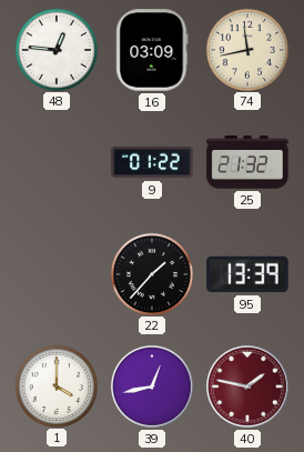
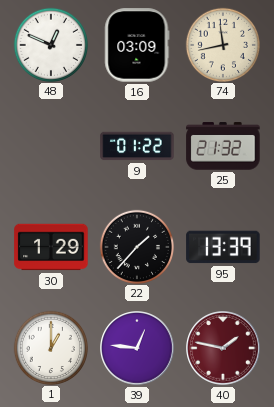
48: 12:46 -> 12:49 (50, 44)
30: none -> 1:29 (51, 247)
1: 4:00 -> 1:00 (50, 347)
39: 12:43 -> 12:46 (138, 349)
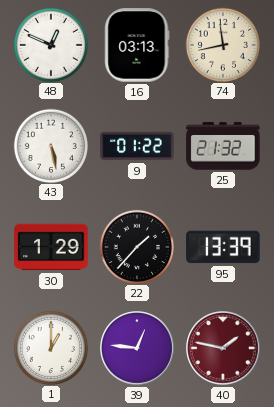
16: 03:09 -> 03:13 (137, 45)
43: none -> 5:28 (50, 145)
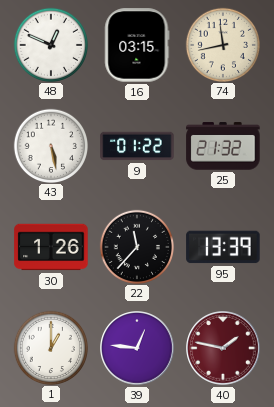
16: 03:13 -> 03:15 (137, 45)
30: 1:29 -> 1:26 (51, 247)
22: 1:37 -> 11:37 (136, 246)
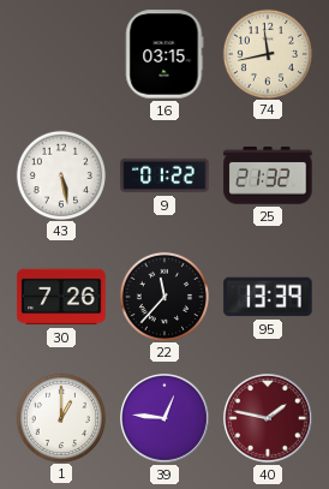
48: 12:49 -> none (50, 44)
30: 1:26 -> 7:26 (61, 297)
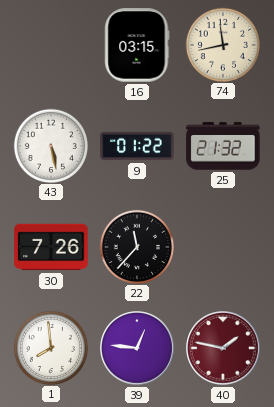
95: 13:39 -> none (268, 297)
1: 1:00 -> 7:59 (50, 347)
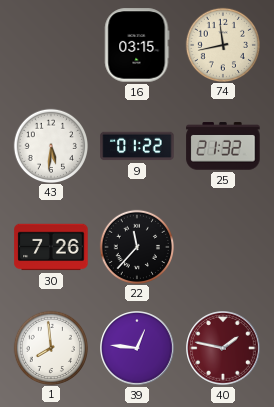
43: 5:28 -> 5:31 (50, 145)
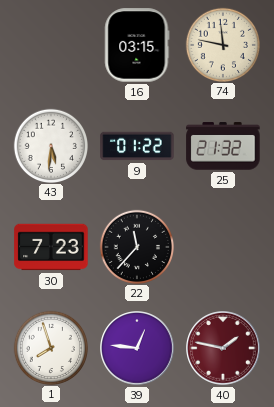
74: 11:43 -> 11:47 (222, 44)
30: 7:26 -> 7:23 (51, 247)
1: 7:59 -> 7:57 (50, 347)
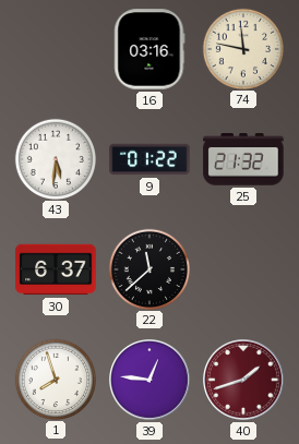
16: 03:15 -> 03:16 (149, 49)
30: 7:23 -> 6:37 (56, 269)
22: 11:37 -> 11:38 (148, 268)
40: 1:47 -> 1:42 (244, 381)
